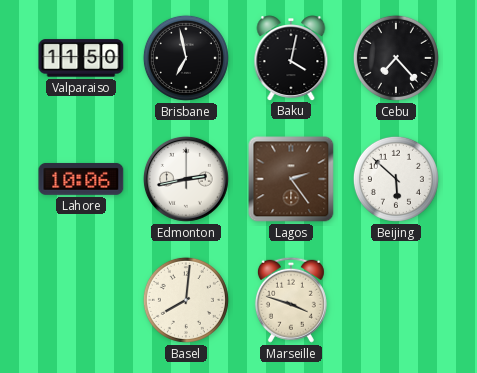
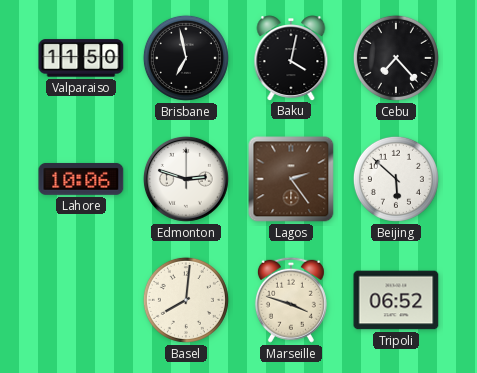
Edmonton: 2:43 -> 2:48 (186, 179)
Tripoli: none -> 06:52 (396, 300)
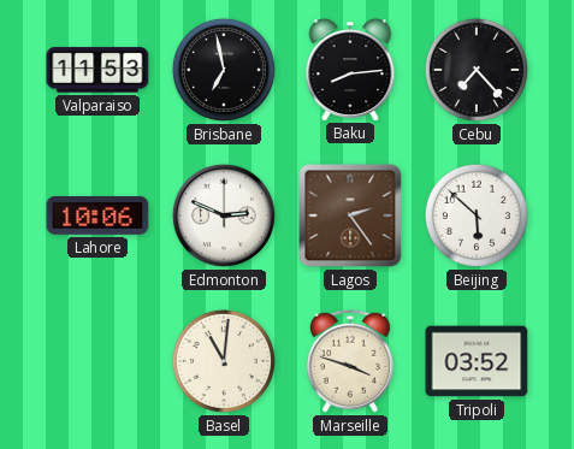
Valparaiso: 11:50 -> 11:53 (97, 70)
Baku: 4:02 -> 8:14 (350, 70)
Edmonton: 2:48 -> 2:49 (224, 215)
Basel: 8:01 -> 11:01 (224, 361)
Tripoli: 06:52 -> 03:52 (477, 361)
